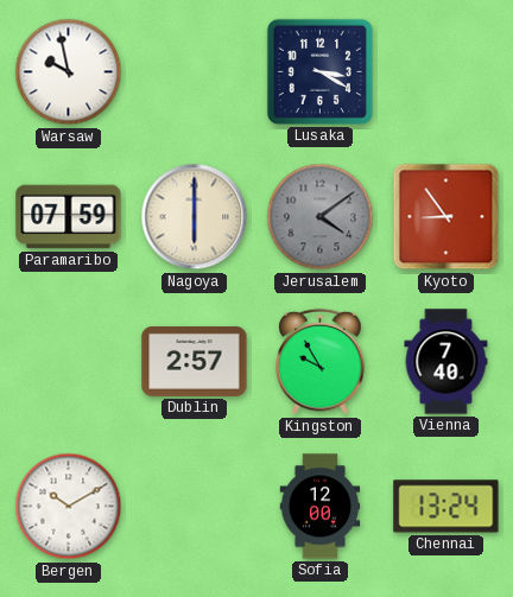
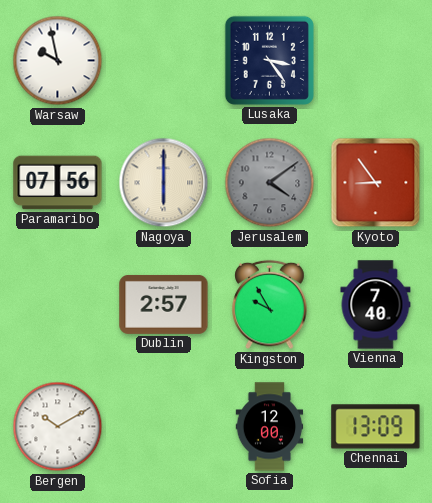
Lusaka: 3:20 -> 3:24 (269, 60)
Paramaribo: 07:59 -> 07:56 (58, 183)
Chennai: 13:24 -> 13:09 (376, 427)
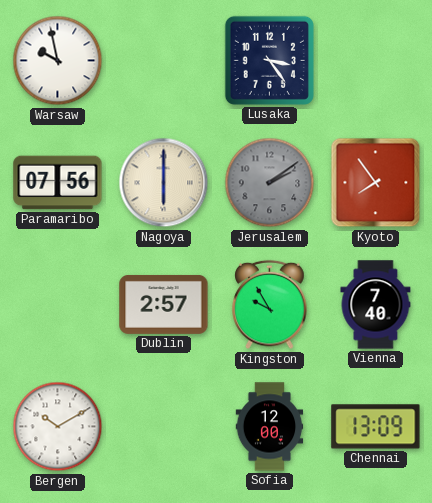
Jerusalem: 4:09 -> 2:09 (270, 183)
Kyoto: 8:54 -> 7:54 (376, 183)
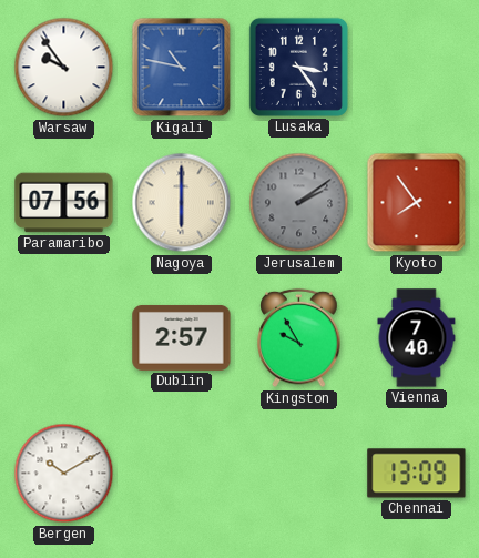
Warsaw: 9:58 -> 9:54 (64, 68)
Kigali: none -> 10:47 (182, 68)
Sofia: 12:00 -> none (270, 427)
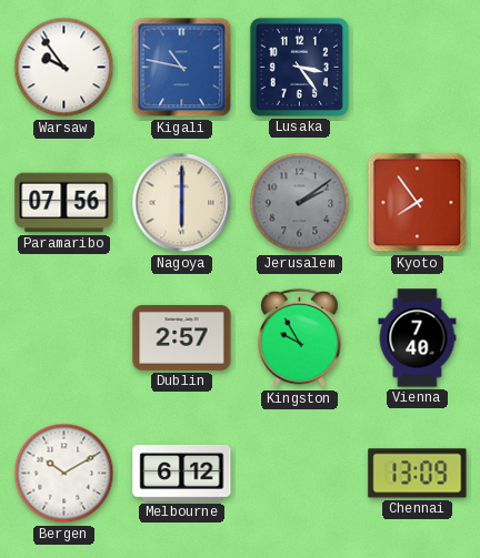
Melbourne: none -> 6:12 (182, 474)
